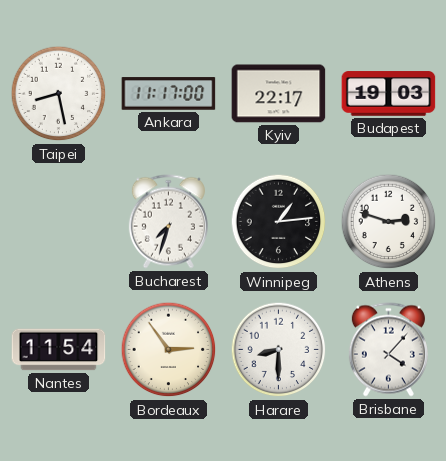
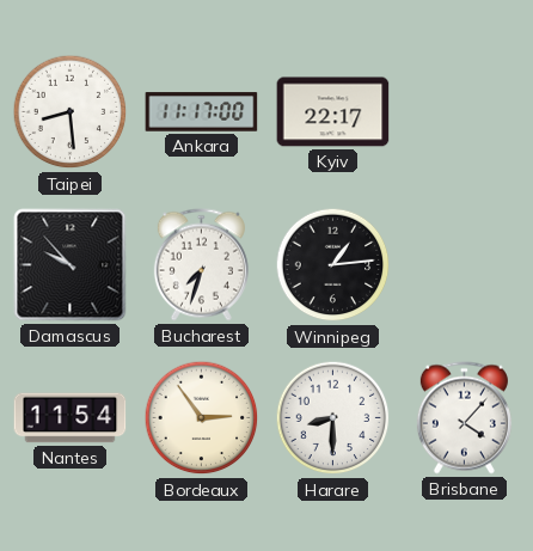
Taipei: 8:28 -> 8:29 (71, 112)
Budapest: 19:03 -> none (389, 94)
Damascus: none -> 9:53 (71, 265)
Athens: 2:48 -> none (389, 222)
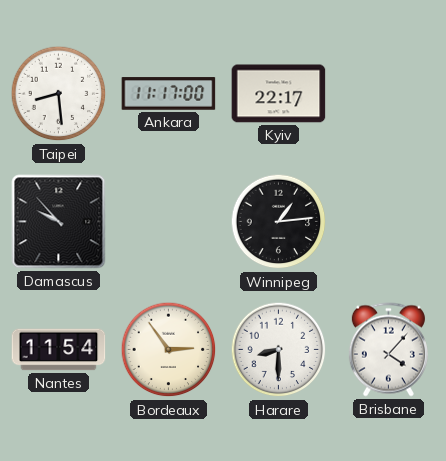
Bucharest: 7:33 -> none (201, 265)
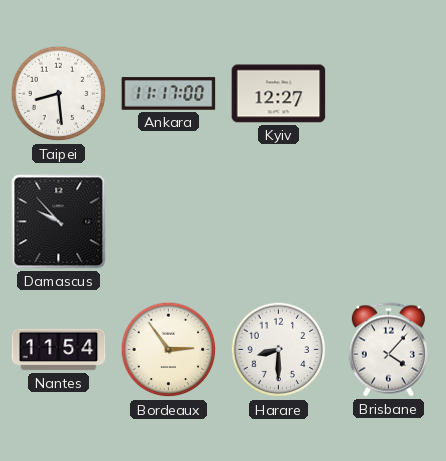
Kyiv: 22:17 -> 12:27 (279, 94)
Winnipeg: 1:14 -> none (279, 222)
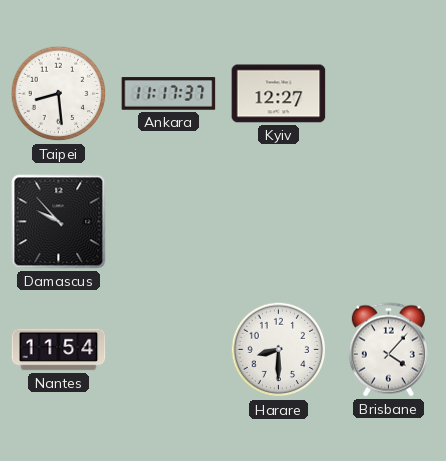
Ankara: 11:17:00 -> 11:17:37 (169, 94)
Bordeaux: 2:54 -> none (169, 350)
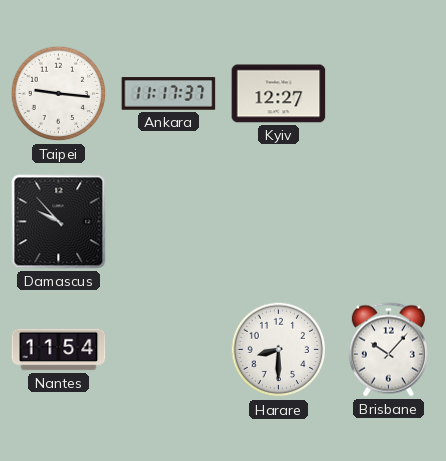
Taipei: 8:29 -> 9:16 (59, 94)
Brisbane: 4:07 -> 10:07 (388, 350)
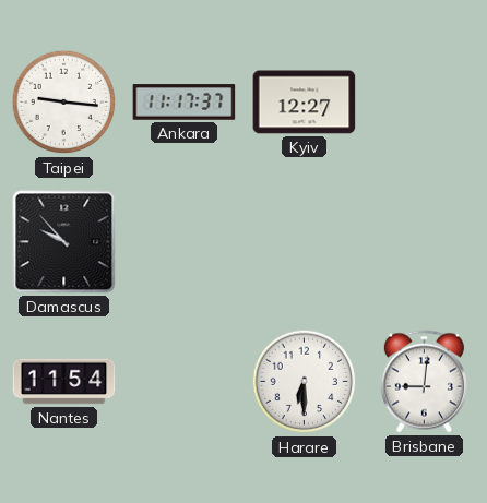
Harare: 8:30 -> 6:30 (305, 382)
Brisbane: 10:07 -> 9:01 (424, 382)
